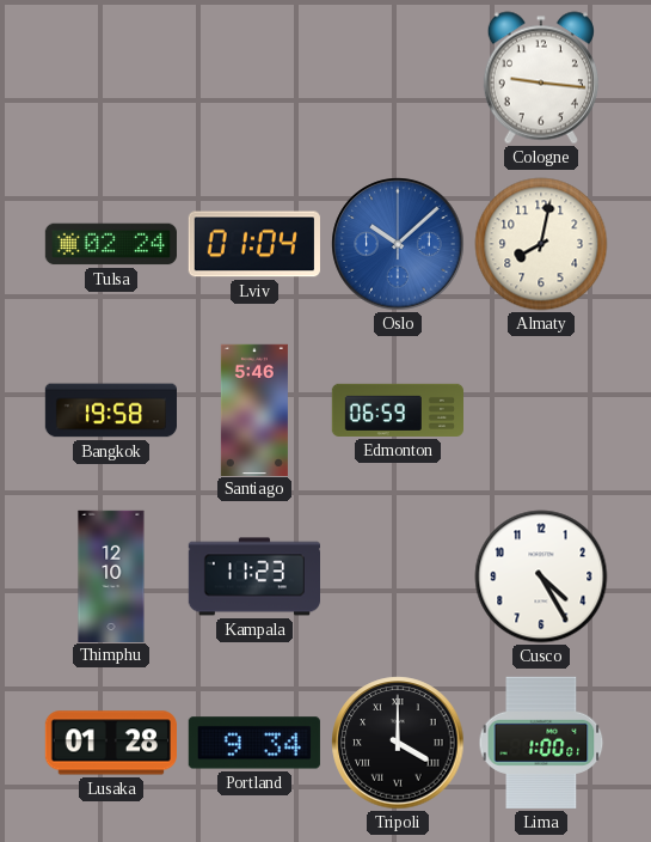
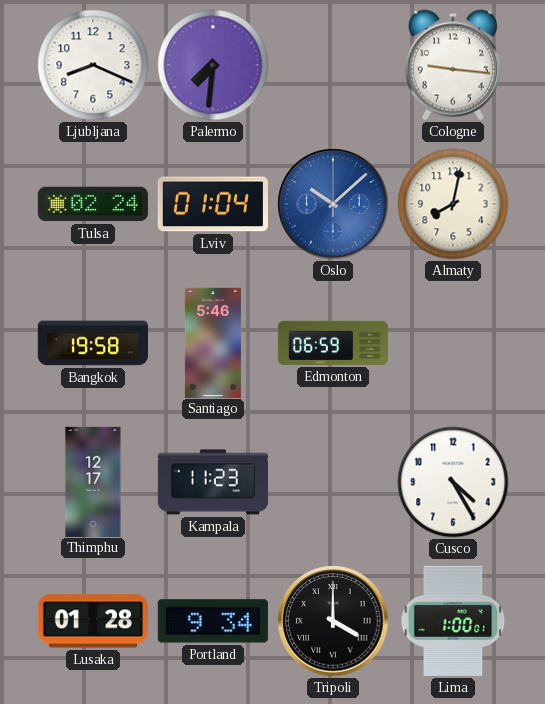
Ljubljana: none -> 8:19 (93, 65)
Palermo: none -> 7:31 (213, 65)
Thimphu: 12:10 -> 12:17 (93, 481)
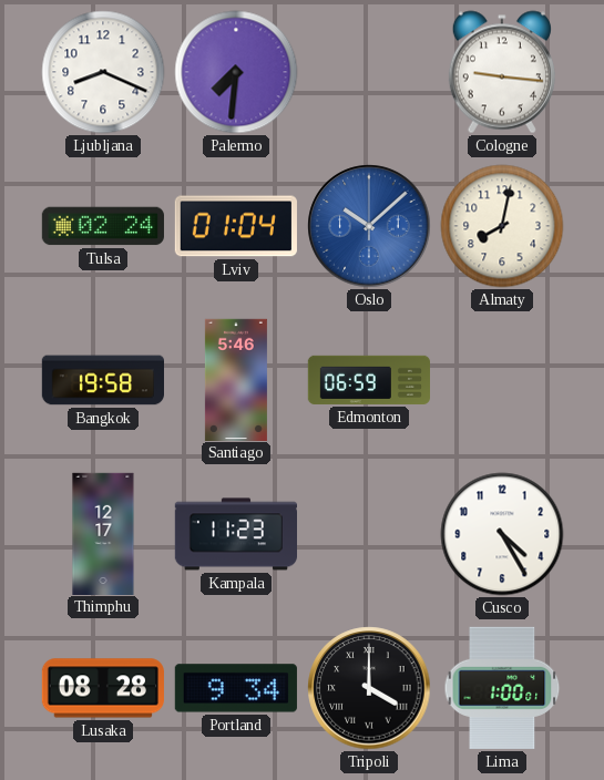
Lusaka: 01:28 -> 08:28 (103, 688)
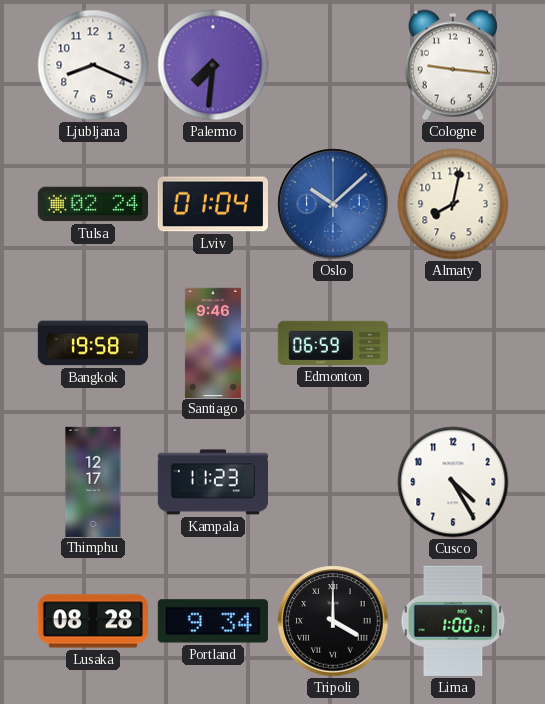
Santiago: 5:46 -> 9:46 (213, 342)
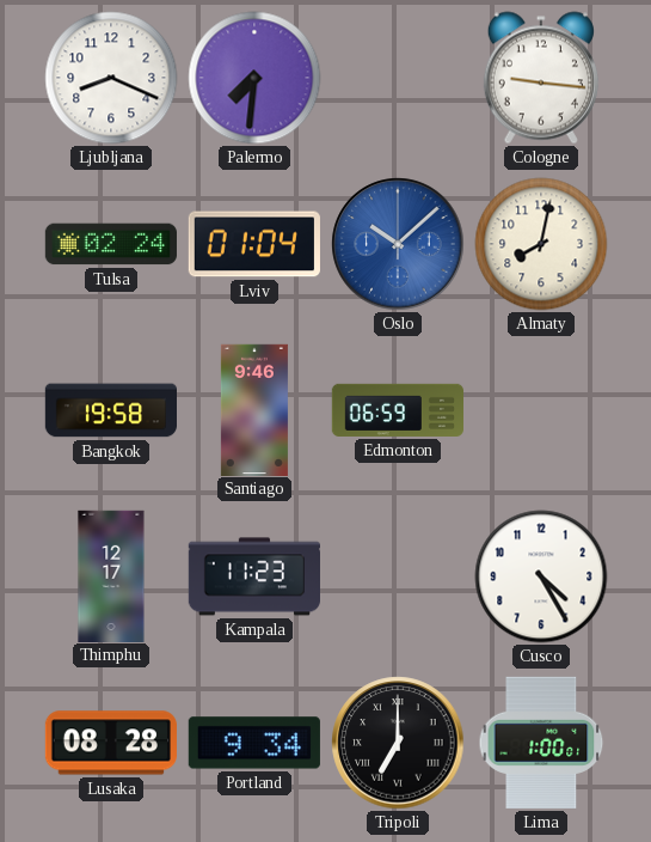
Tripoli: 4:00 -> 7:00 (398, 743)
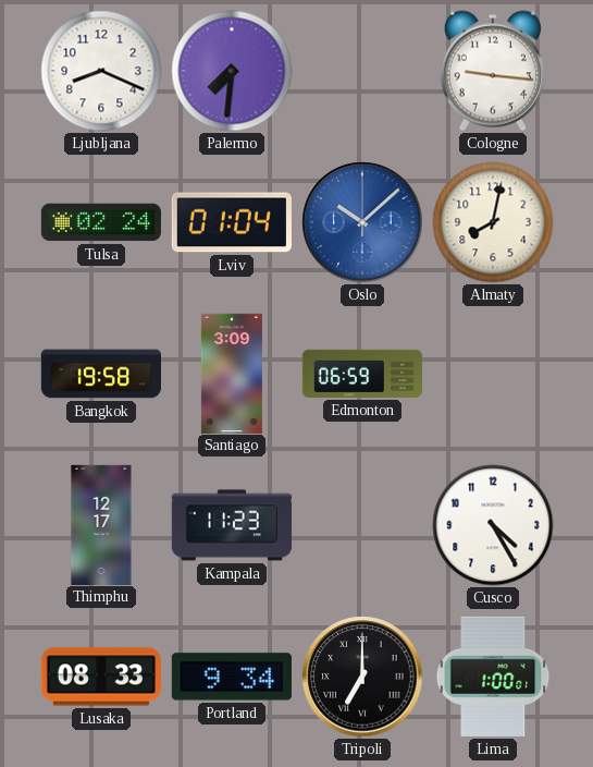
Santiago: 9:46 -> 3:09 (232, 373)
Lusaka: 08:28 -> 08:33 (101, 677)
